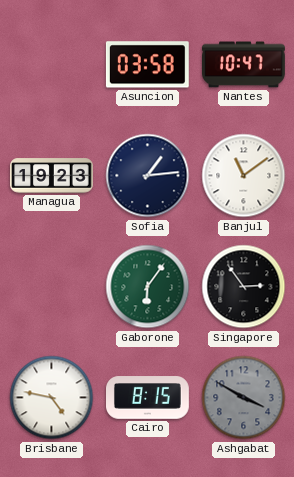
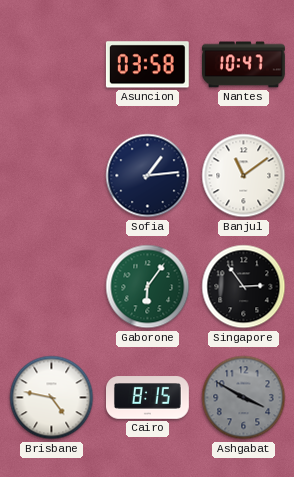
Managua: 19:23 -> none (52, 176)
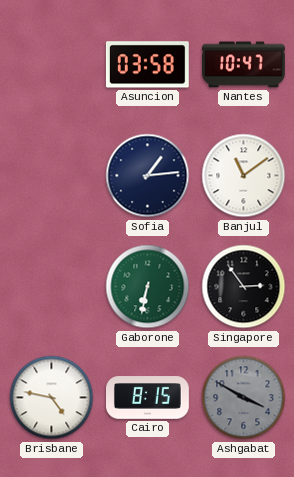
Gaborone: 6:06 -> 6:32 (148, 287)
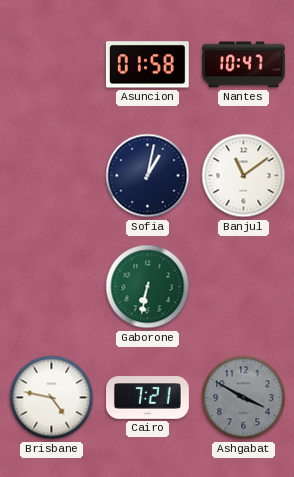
Asuncion: 03:58 -> 01:58 (147, 65)
Sofia: 1:14 -> 1:02 (148, 176)
Singapore: 2:54 -> none (244, 287)
Cairo: 8:15 -> 7:21 (148, 398)
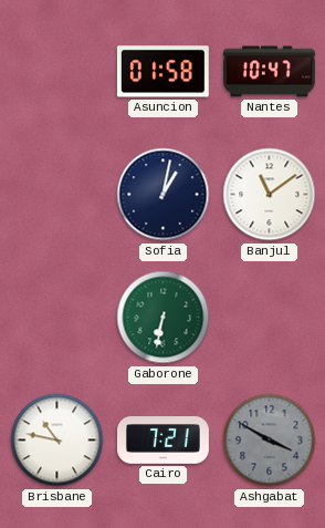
Brisbane: 4:47 -> 10:47 (57, 441)
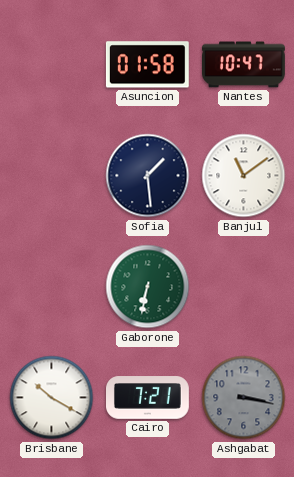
Sofia: 1:02 -> 1:29 (148, 176)
Brisbane: 10:47 -> 10:20 (52, 398)
Ashgabat: 3:50 -> 3:17 (244, 398)
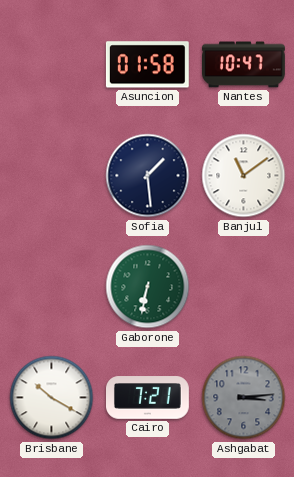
Ashgabat: 3:17 -> 3:14 (244, 398)
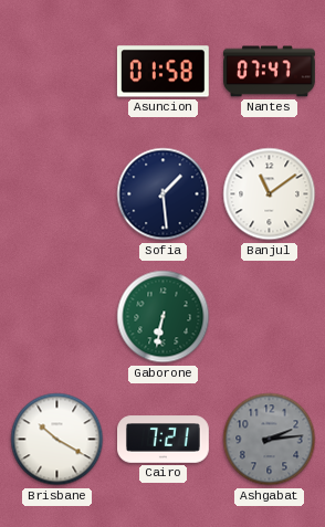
Nantes: 10:47 -> 07:47 (270, 72)
Ashgabat: 3:14 -> 2:14 (270, 440)
